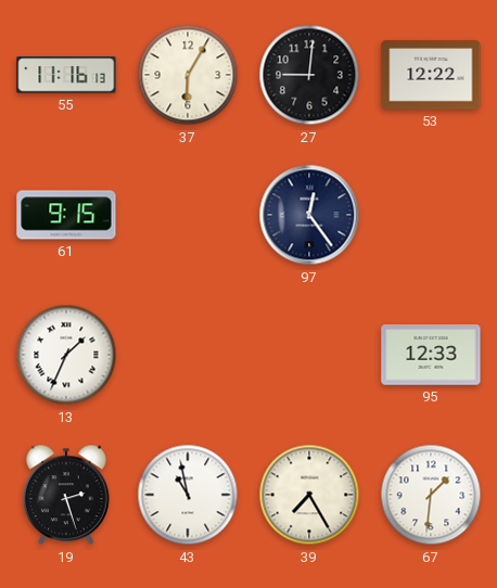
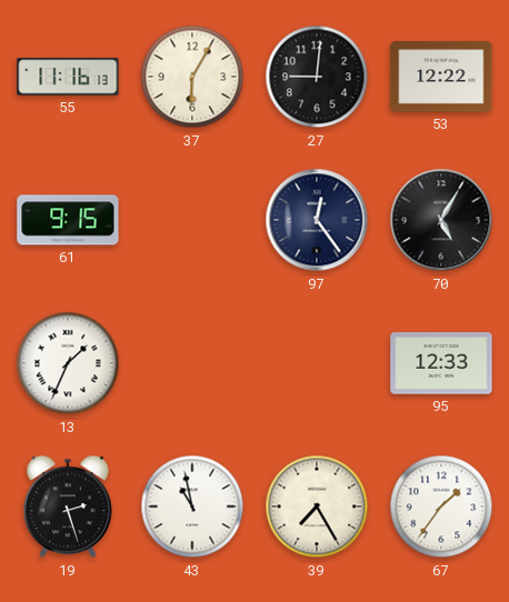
70: none -> 5:05 (441, 220)
67: 1:31 -> 1:36 (441, 506)
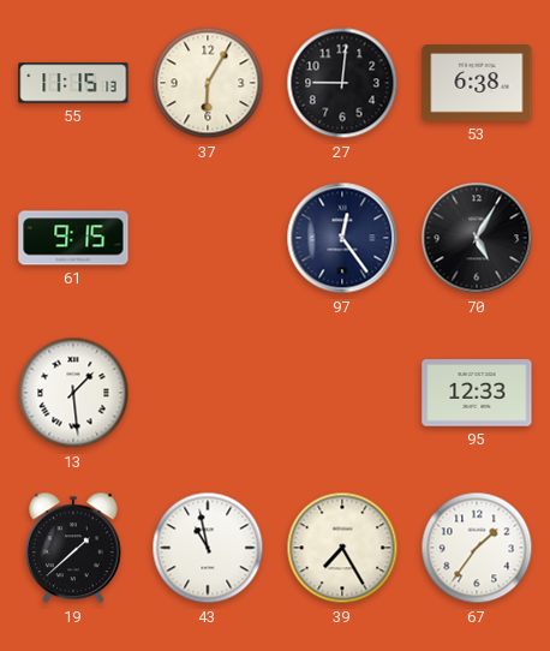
55: 11:16 -> 11:15 (73, 83)
53: 12:22 -> 6:38 (477, 83)
13: 1:34 -> 1:29 (73, 393)
19: 2:27 -> 1:38 (73, 548)
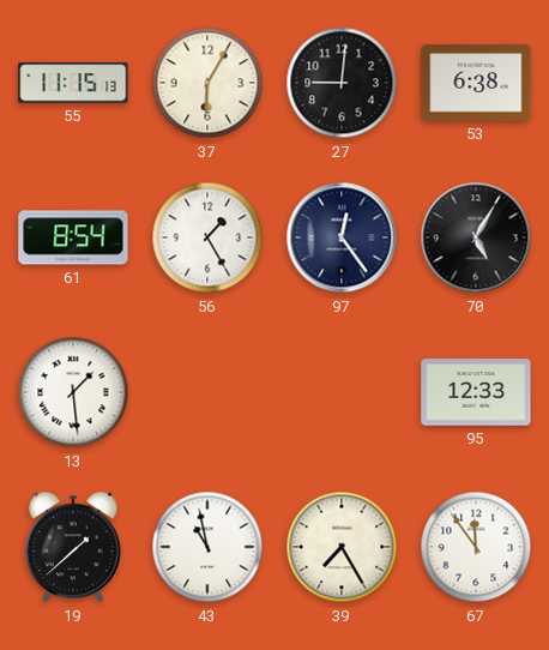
61: 9:15 -> 8:54 (73, 237)
56: none -> 1:25 (207, 237)
67: 1:36 -> 11:54 (476, 547)
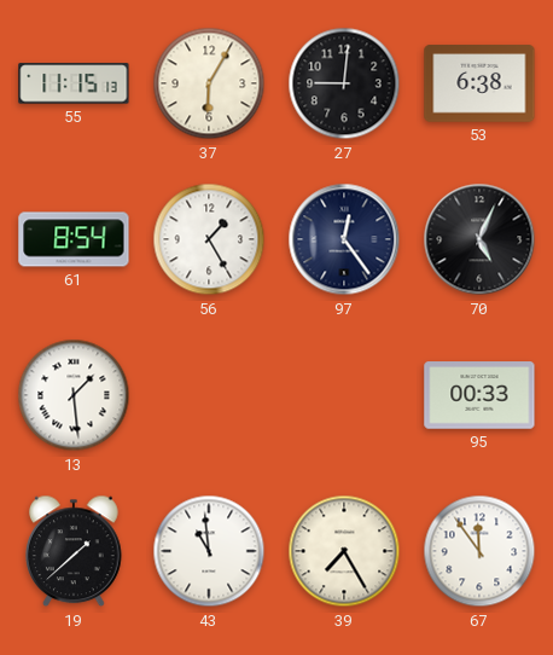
70: 5:05 -> 5:04 (479, 239)
95: 12:33 -> 00:33 (479, 395)
43: 10:58 -> 10:59 (209, 551)
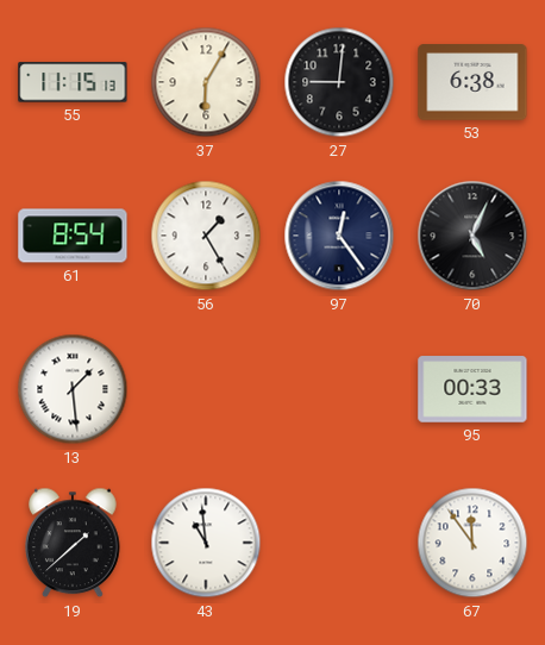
39: 7:25 -> none (344, 551)
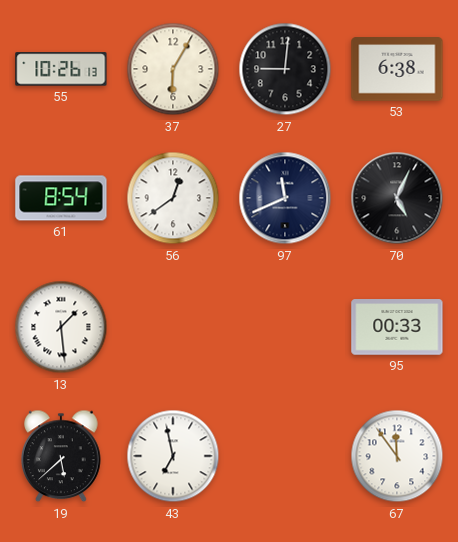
55: 11:15 -> 10:26 (61, 69)
56: 1:25 -> 12:39 (173, 198)
97: 12:24 -> 11:41 (285, 198)
19: 1:38 -> 5:38 (61, 456)
43: 10:59 -> 6:58 (173, 456)
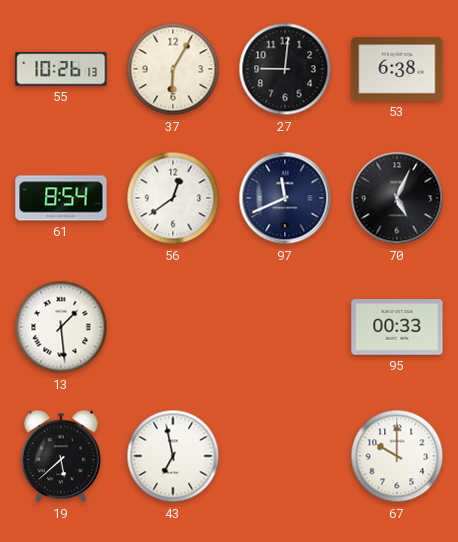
67: 11:54 -> 10:00 (397, 456)
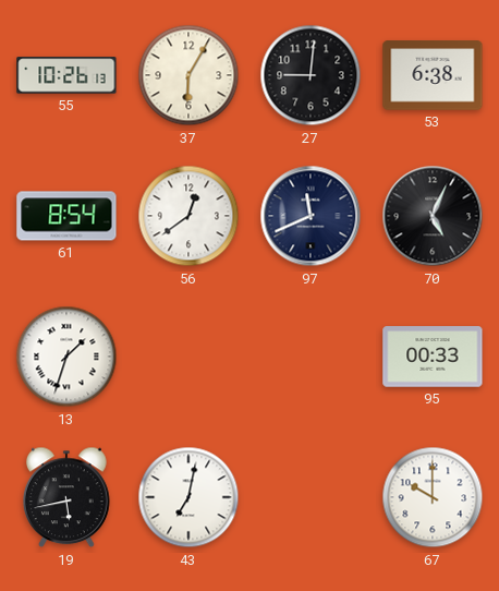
13: 1:29 -> 1:33 (66, 357)
19: 5:38 -> 5:43 (66, 497)
43: 6:58 -> 7:02 (188, 497)
